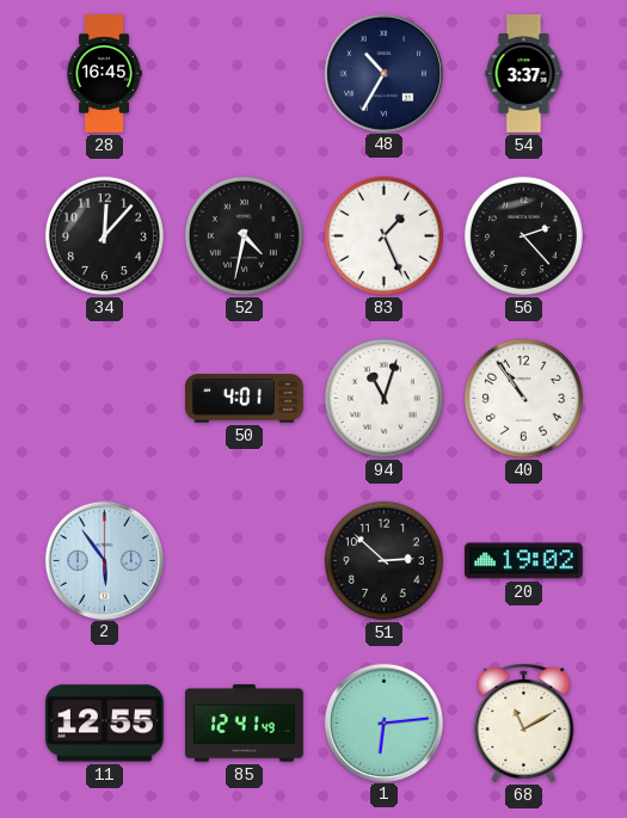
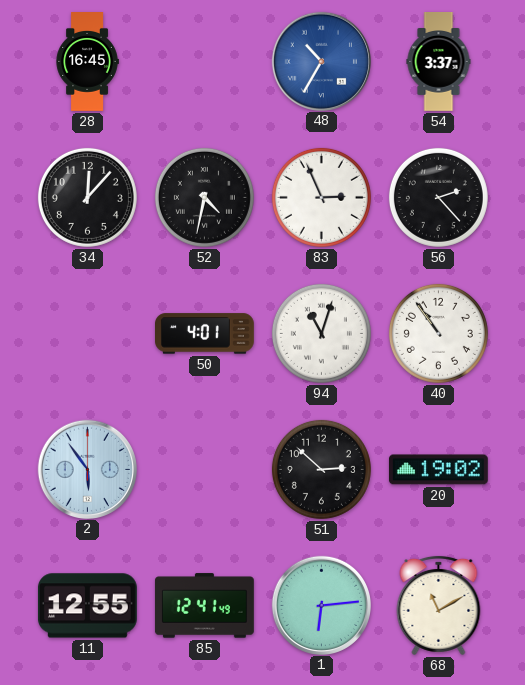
48 dial: navy -> blue (321, 61)
83: 1:26 -> 2:56 (321, 197)
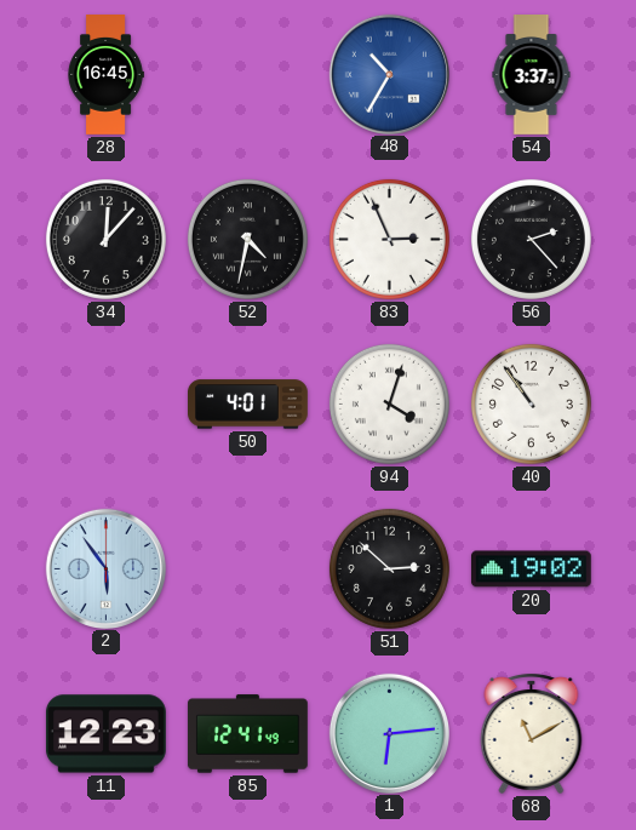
94: 11:03 -> 4:03 (389, 403)
11: 12:55 -> 12:23 (105, 734)
